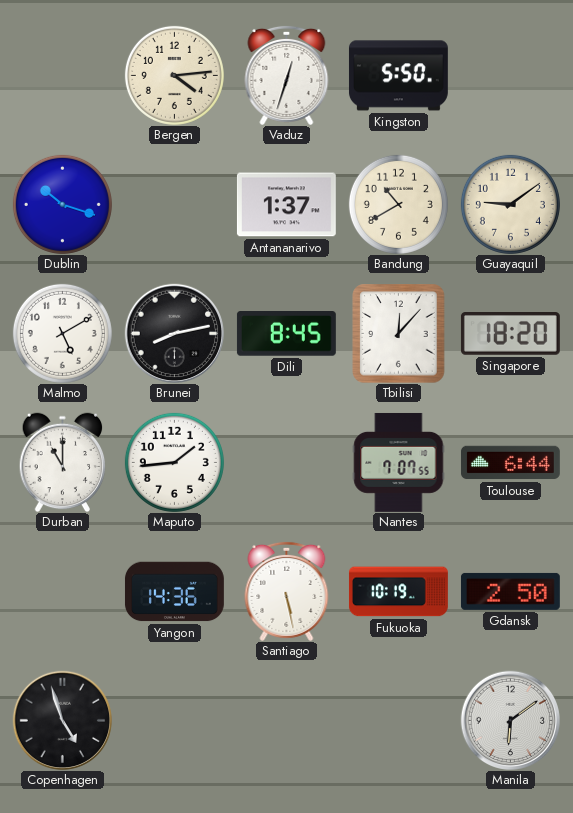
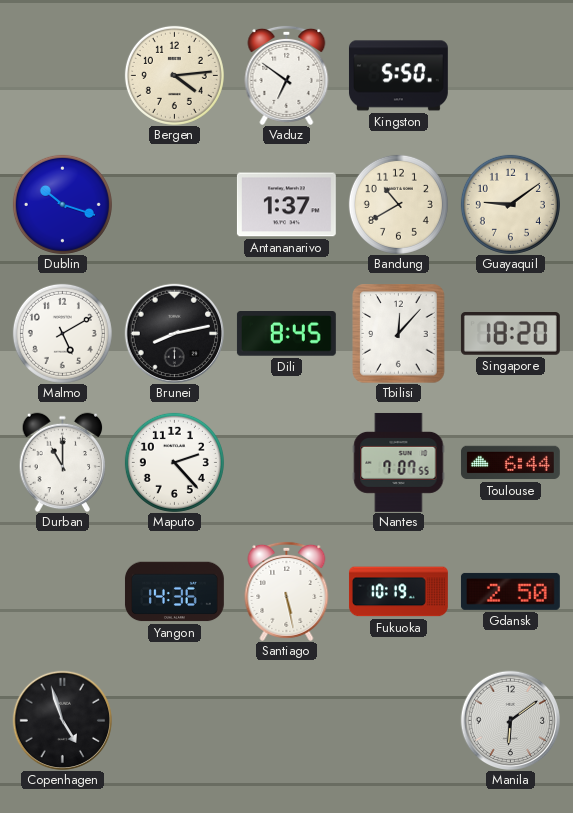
Vaduz: 12:33 -> 6:51 (287, 75)
Maputo: 1:44 -> 2:23 (174, 462)
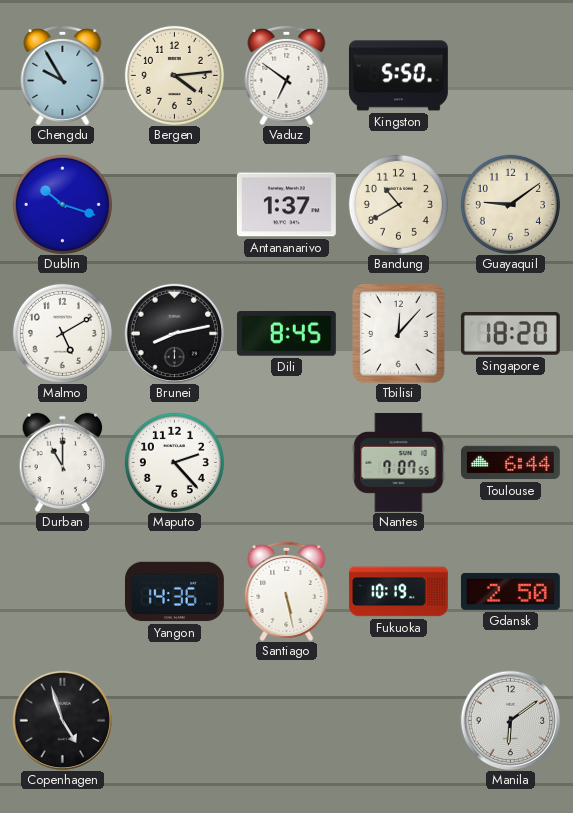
Chengdu: none -> 9:55 (63, 75)
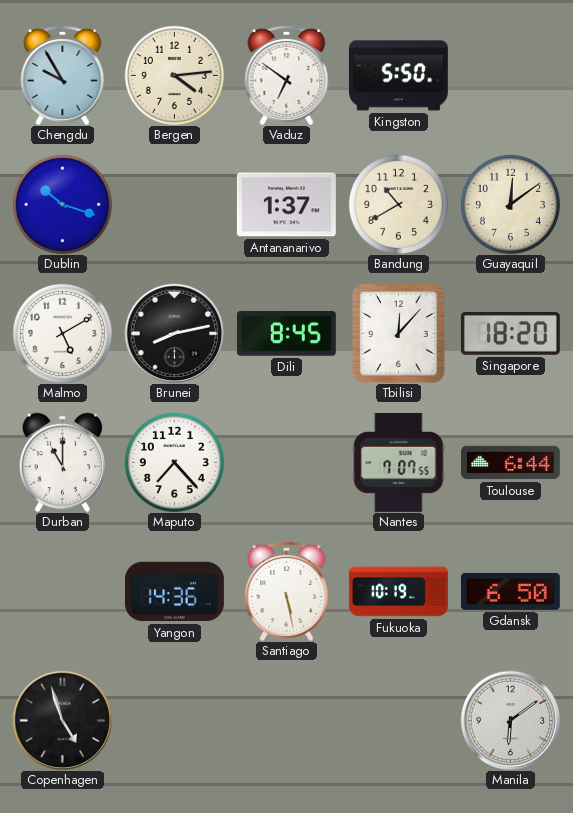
Guayaquil: 9:09 -> 12:09 (510, 204)
Maputo: 2:23 -> 7:23 (174, 462)
Gdansk: 2:50 -> 6:50 (510, 591)
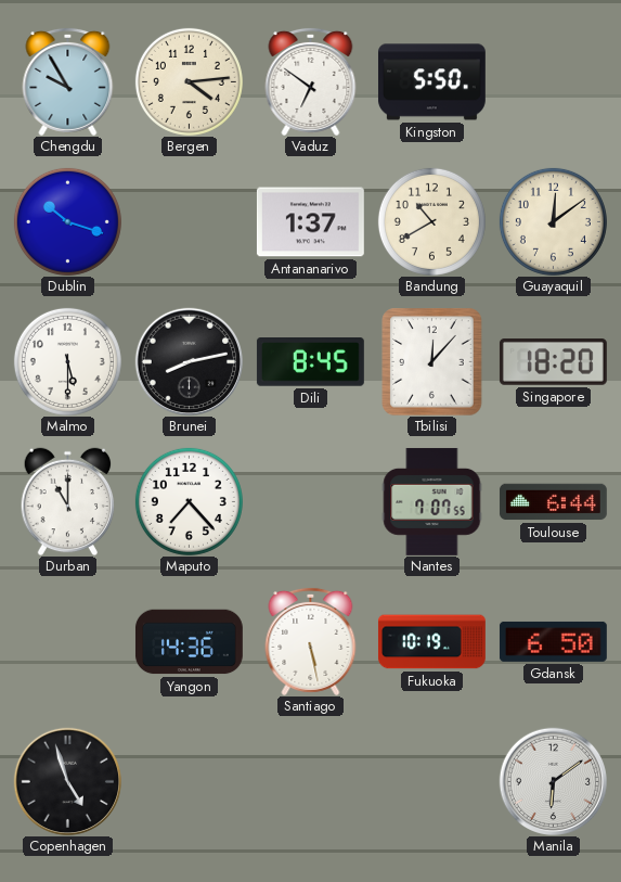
Malmo: 5:10 -> 5:30 (67, 361)
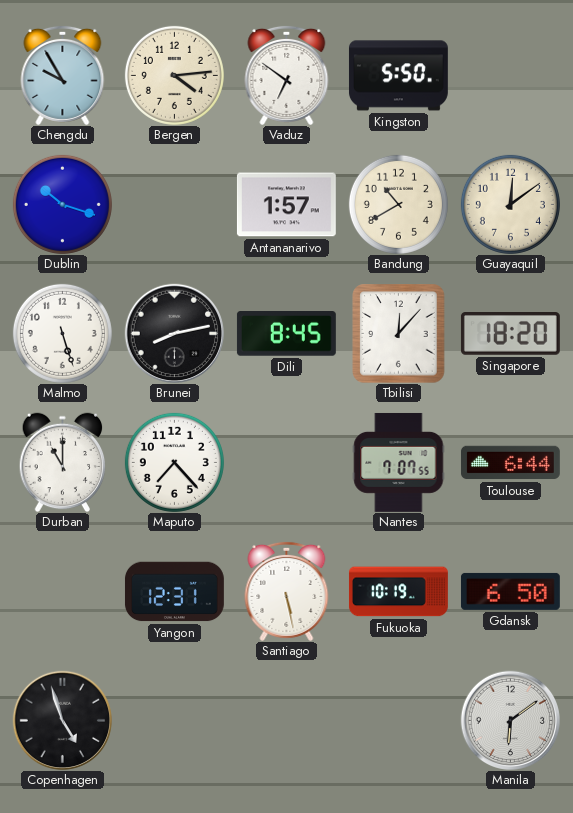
Antananarivo: 1:37 -> 1:57 (286, 205)
Malmo: 5:30 -> 5:27 (62, 333)
Yangon: 14:36 -> 12:31 (174, 592)
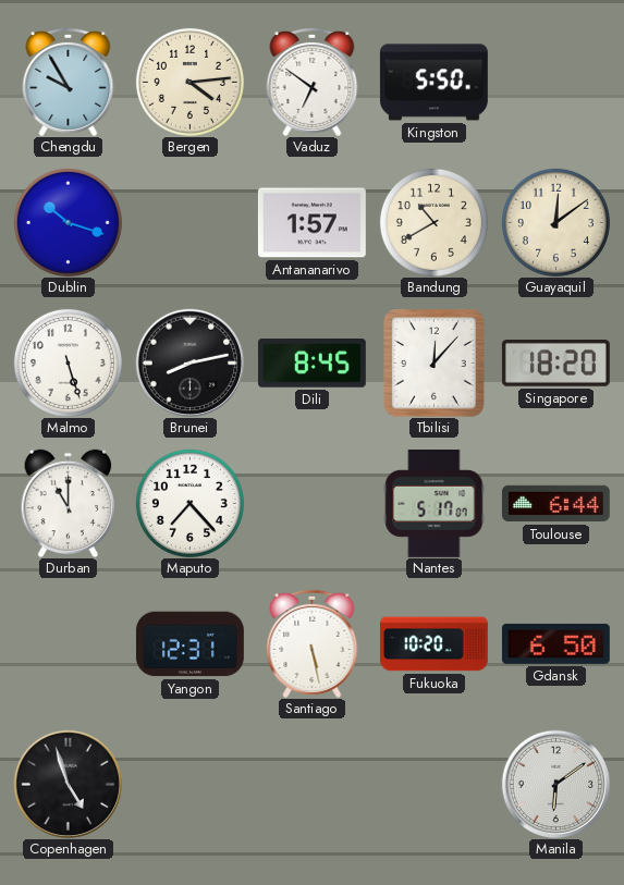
Nantes: 7:07 -> 5:17 (435, 503)
Fukuoka: 10:19 -> 10:20 (433, 644)
